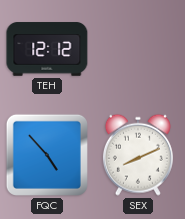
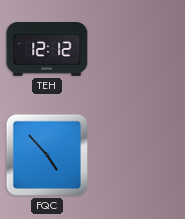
SEX: 8:11 -> none (138, 155)
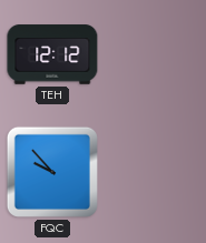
FQC: 4:53 -> 9:53 (52, 172)
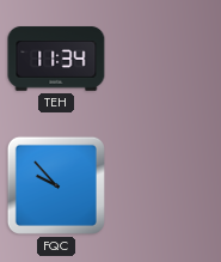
TEH: 12:12 -> 11:34 (56, 59)
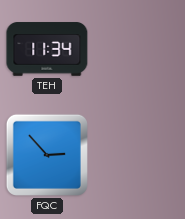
FQC: 9:53 -> 2:53 (47, 155)
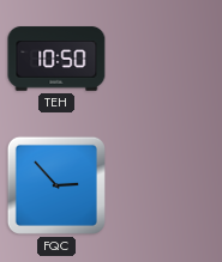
TEH: 11:34 -> 10:50 (56, 59)
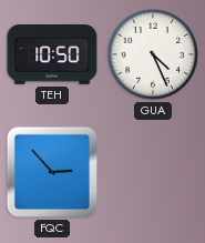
GUA: none -> 4:26 (153, 54)
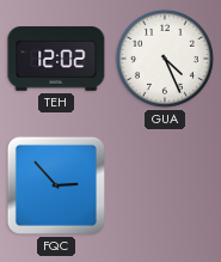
TEH: 10:50 -> 12:02 (56, 59)
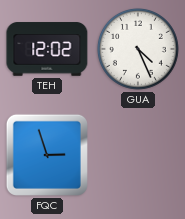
FQC: 2:53 -> 2:57 (47, 155)
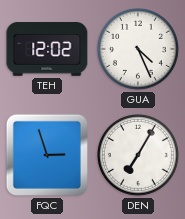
DEN: none -> 7:05 (138, 155)
